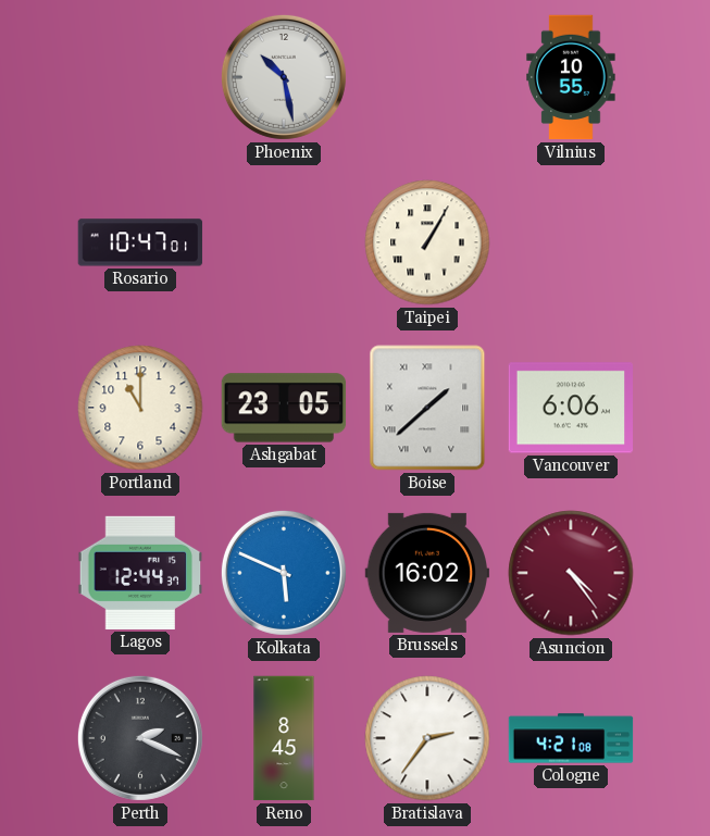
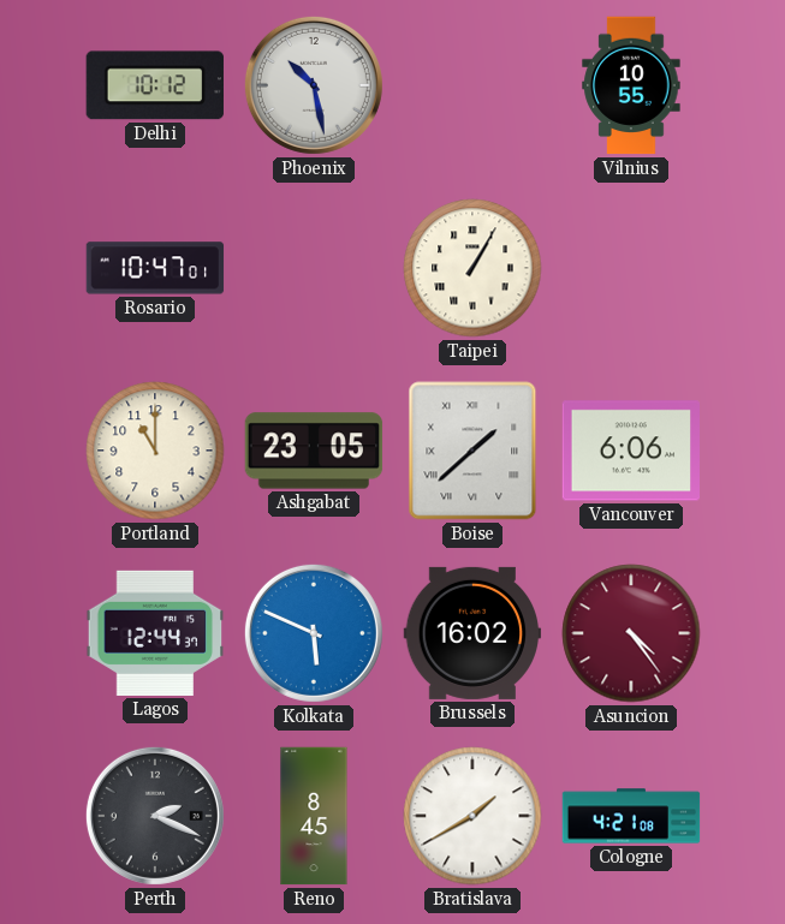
Delhi: none -> 10:12 (155, 85)
Bratislava: 2:36 -> 1:40 (472, 816)
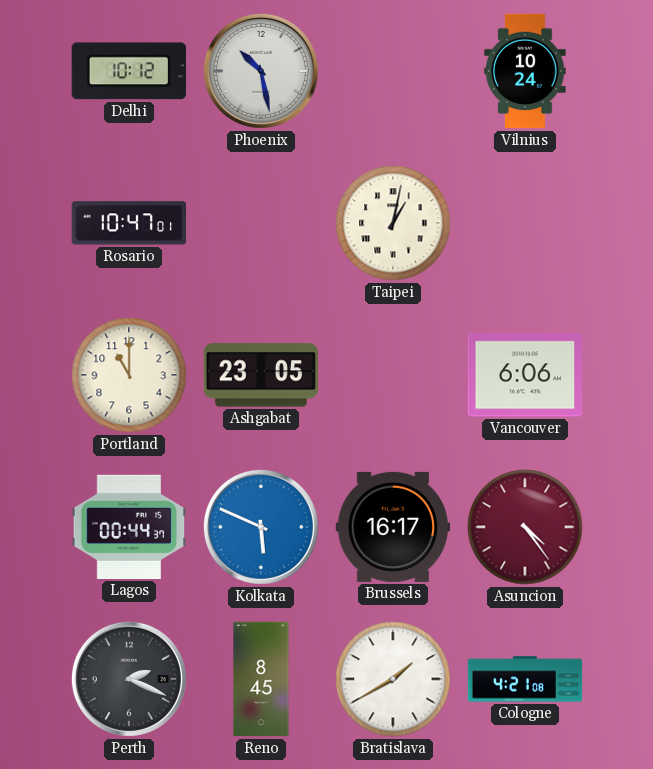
Vilnius: 10:55 -> 10:24 (525, 71)
Taipei: 1:05 -> 1:02 (393, 223)
Boise: 1:38 -> none (472, 451)
Lagos: 12:44 -> 00:44 (129, 527)
Brussels: 16:02 -> 16:17 (393, 527)
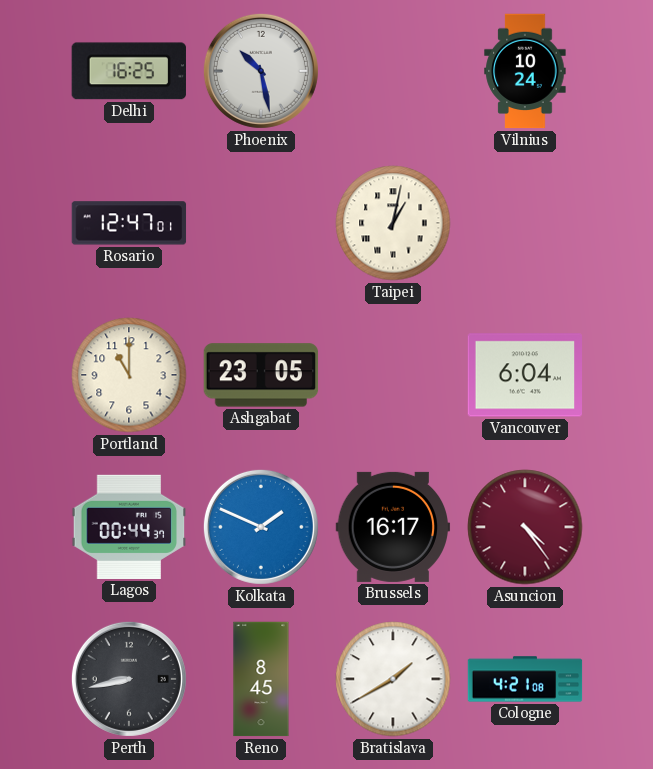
Delhi: 10:12 -> 16:25 (129, 71)
Rosario: 10:47 -> 12:47 (129, 223)
Vancouver: 6:06 -> 6:04 (525, 375)
Kolkata: 5:49 -> 1:49 (261, 527)
Perth: 2:19 -> 8:43 (129, 679)
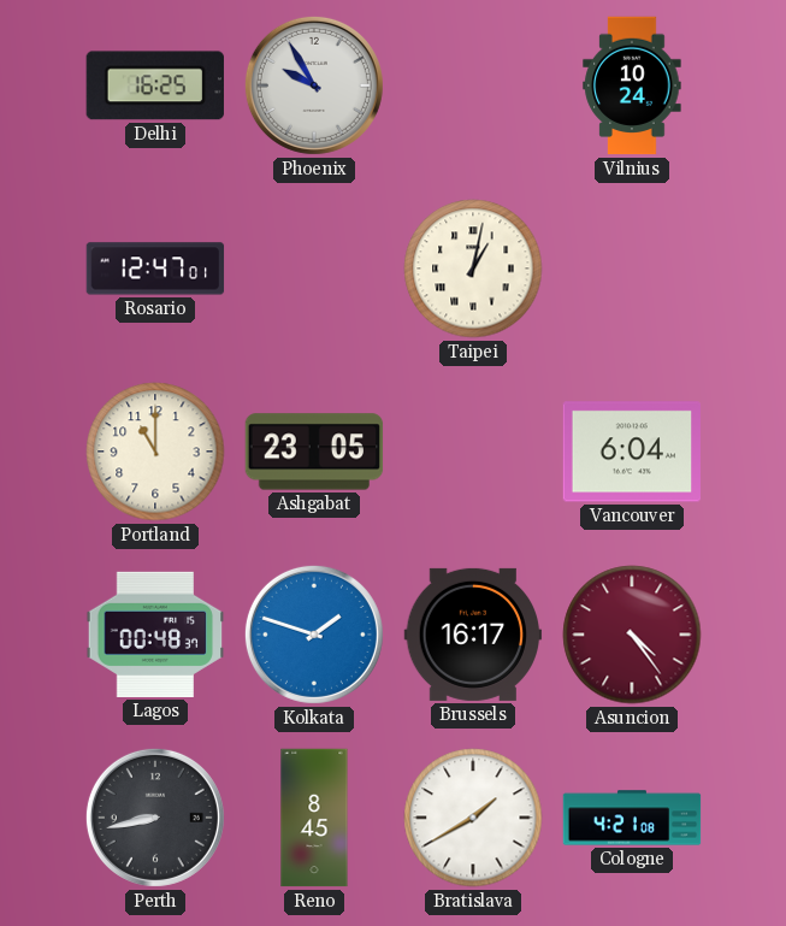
Phoenix: 10:28 -> 9:55 (314, 85)
Lagos: 00:44 -> 00:48 (155, 635)
Kolkata: 1:49 -> 1:48 (314, 635)
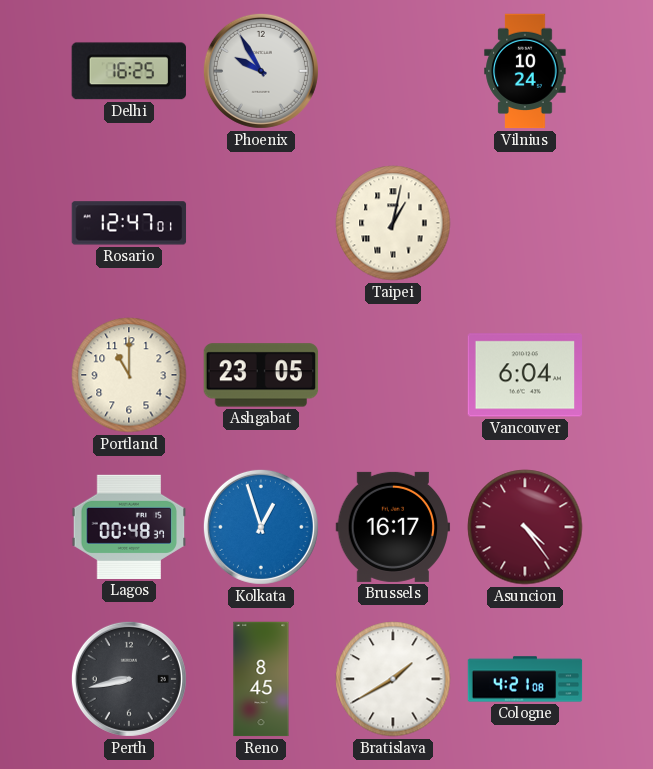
Kolkata: 1:48 -> 12:57 (261, 527)
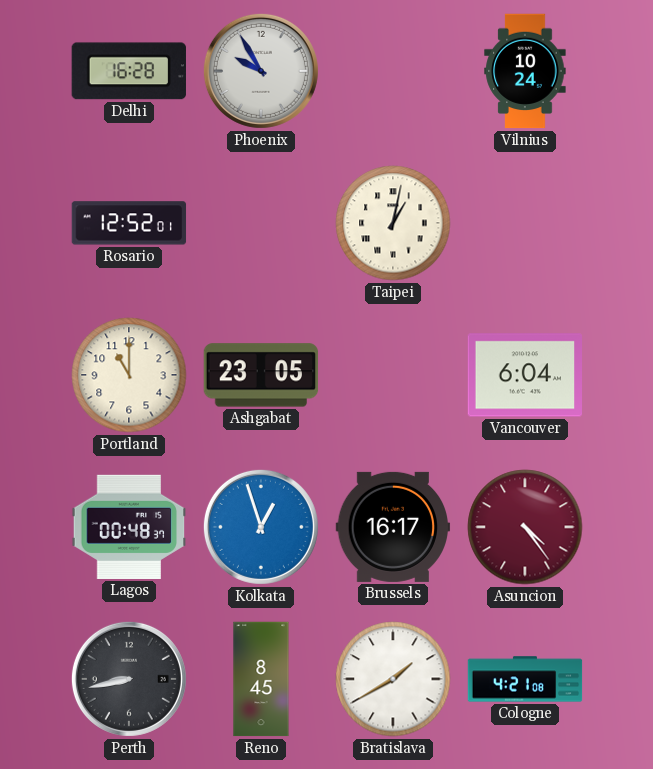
Delhi: 16:25 -> 16:28 (129, 71)
Rosario: 12:47 -> 12:52 (129, 223)
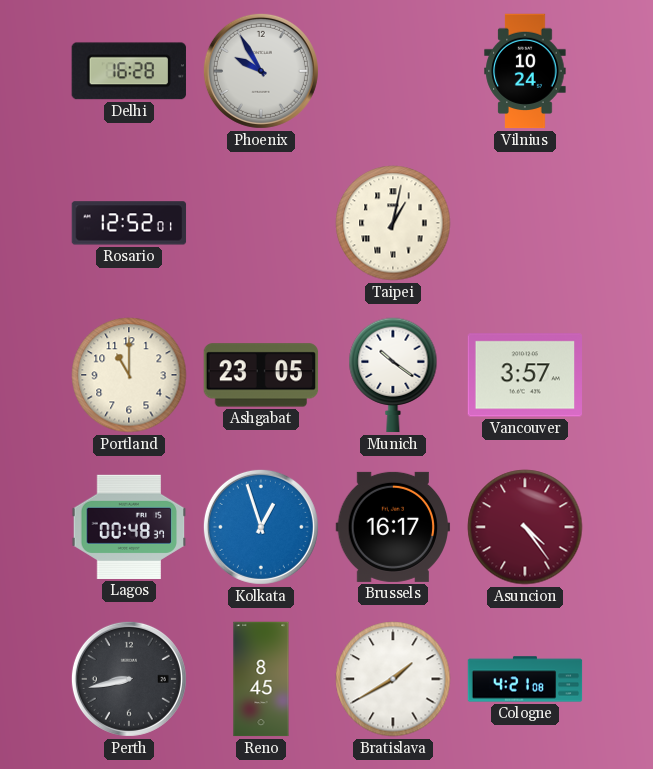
Munich: none -> 10:21 (393, 375)
Vancouver: 6:04 -> 3:57 (525, 375)
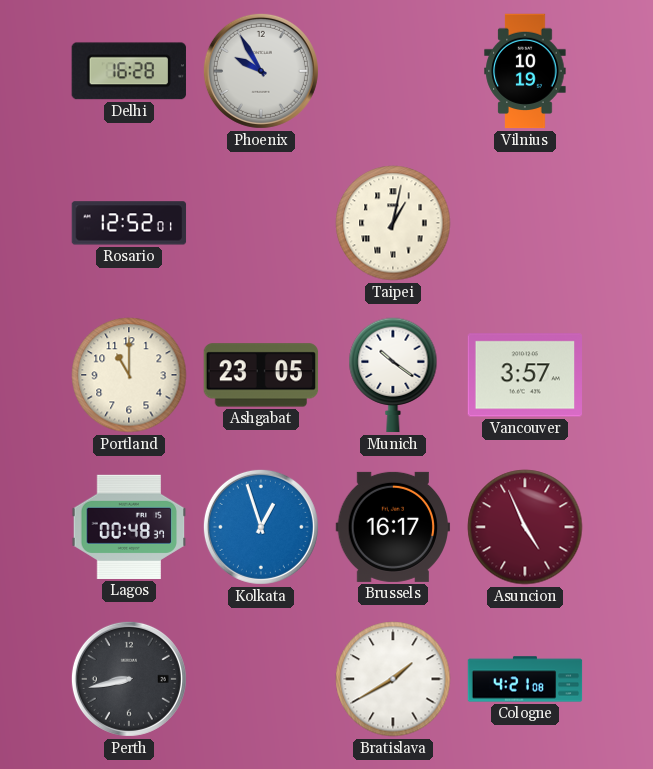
Vilnius: 10:24 -> 10:19 (525, 71)
Asuncion: 4:24 -> 4:56 (525, 527)
Reno: 8:45 -> none (261, 679)
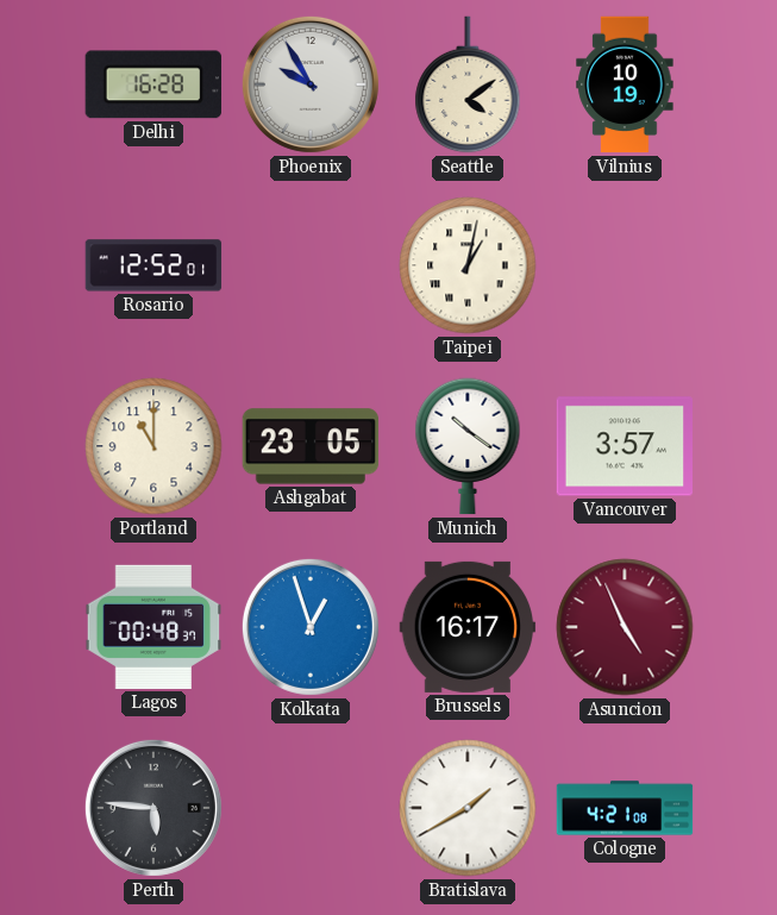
Seattle: none -> 4:09 (468, 84)
Perth: 8:43 -> 5:46 (153, 808)
